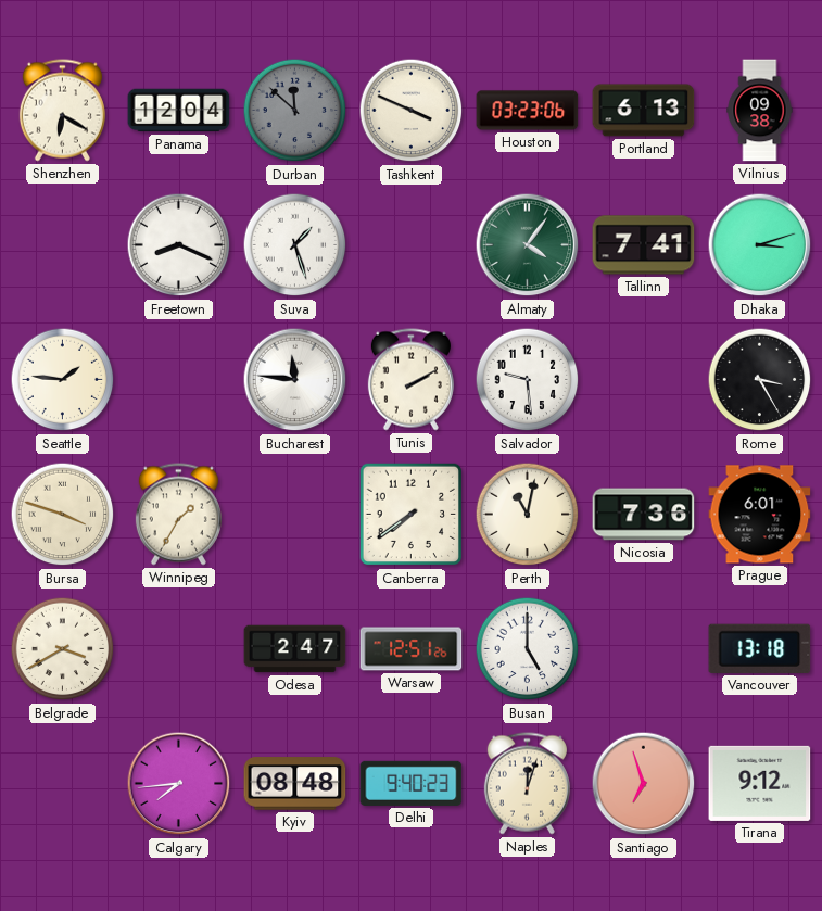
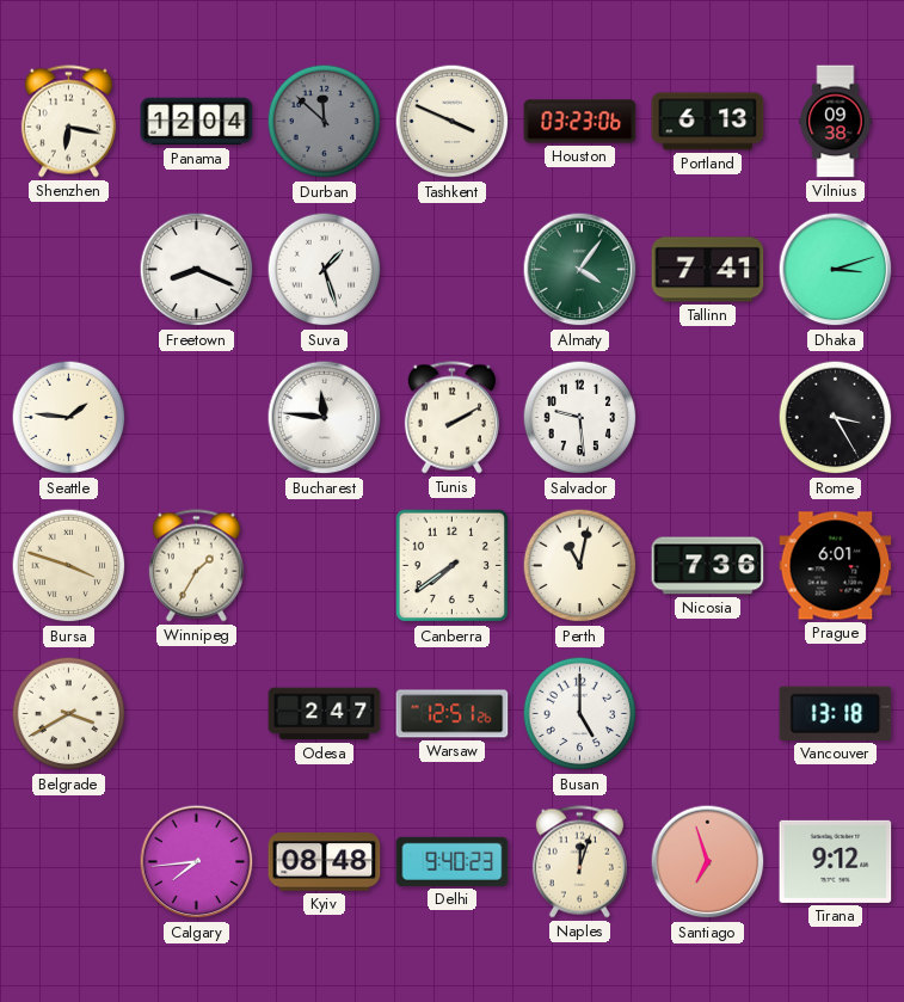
Shenzhen: 6:20 -> 6:17 (68, 122)
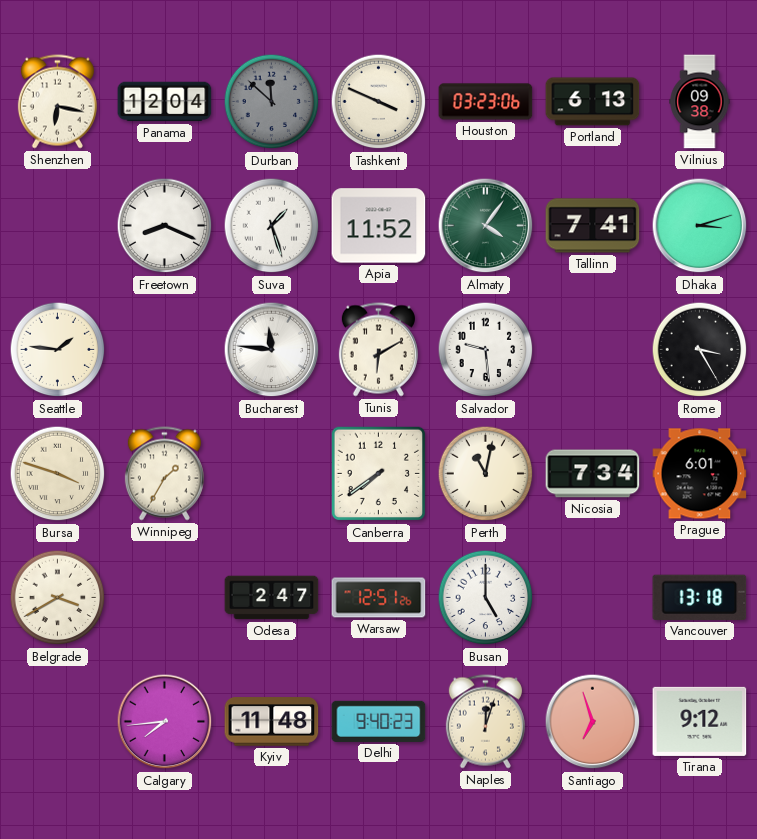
Apia: none -> 11:52 (379, 226)
Tunis: 2:10 -> 6:10 (378, 350)
Nicosia: 7:36 -> 7:34 (593, 474)
Kyiv: 08:48 -> 11:48 (272, 722)
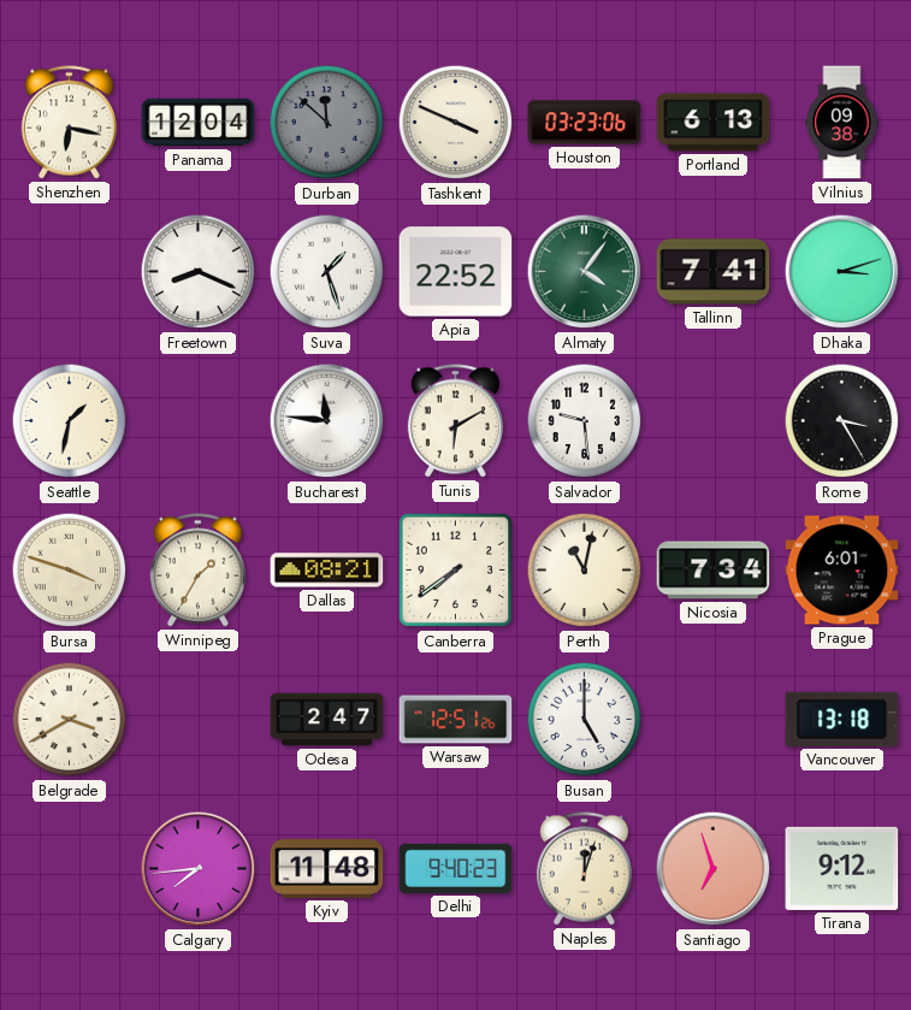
Apia: 11:52 -> 22:52 (456, 272)
Seattle: 1:46 -> 1:32 (70, 421)
Dallas: none -> 08:21 (327, 571)
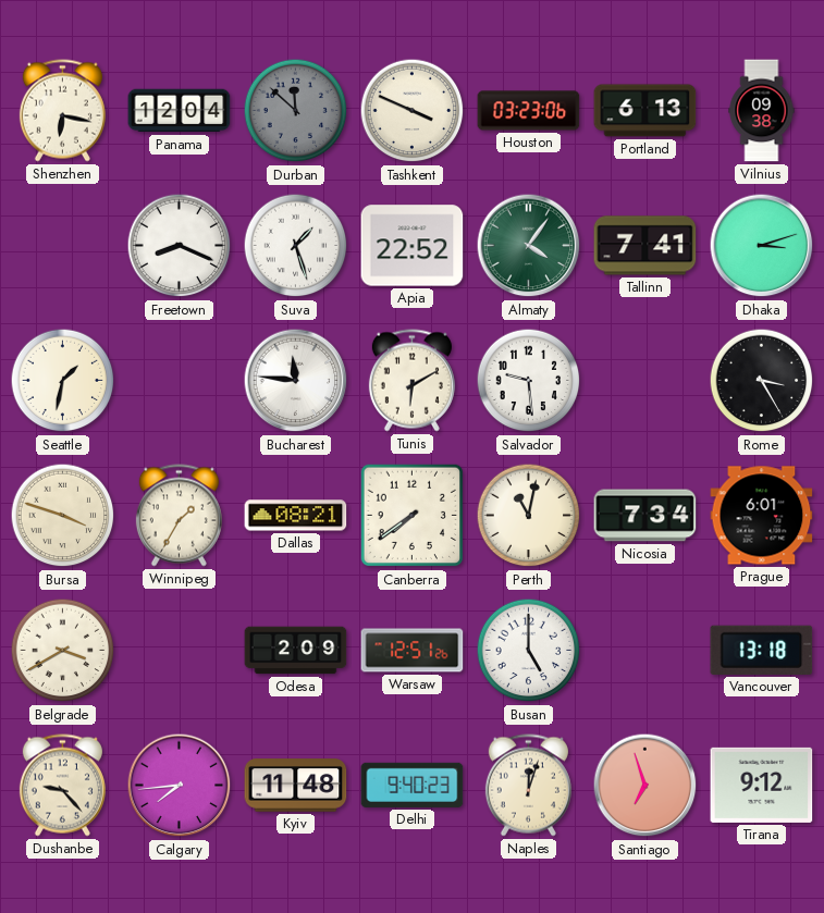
Odesa: 2:47 -> 2:09 (296, 651)
Dushanbe: none -> 9:23 (62, 786)
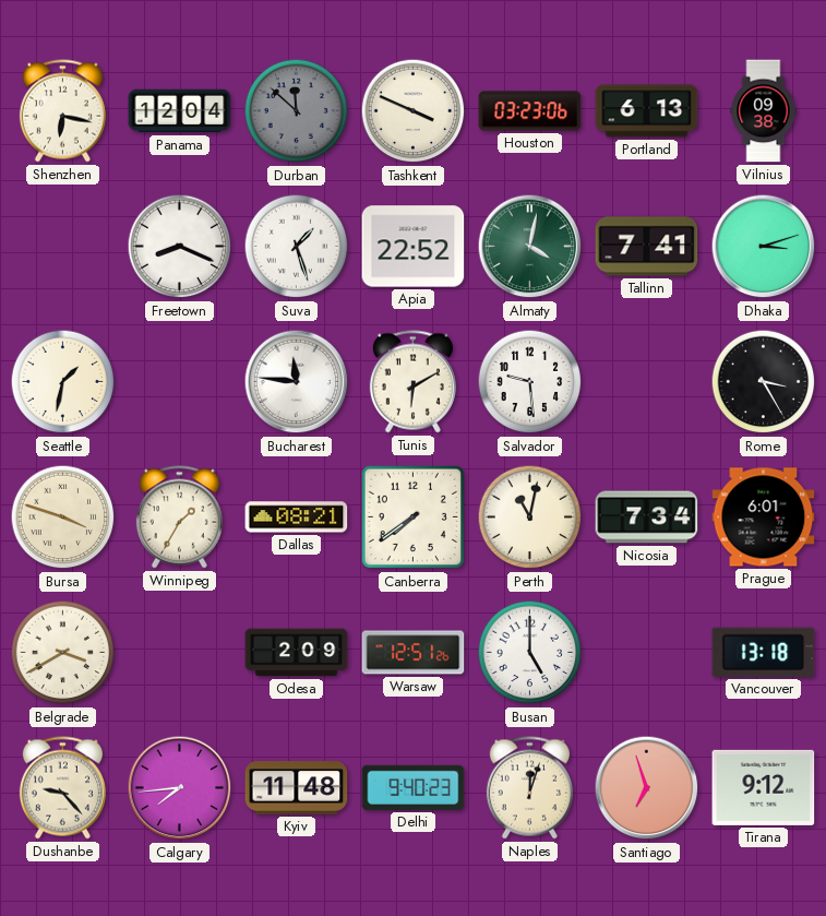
Almaty: 4:06 -> 4:02 (530, 247)
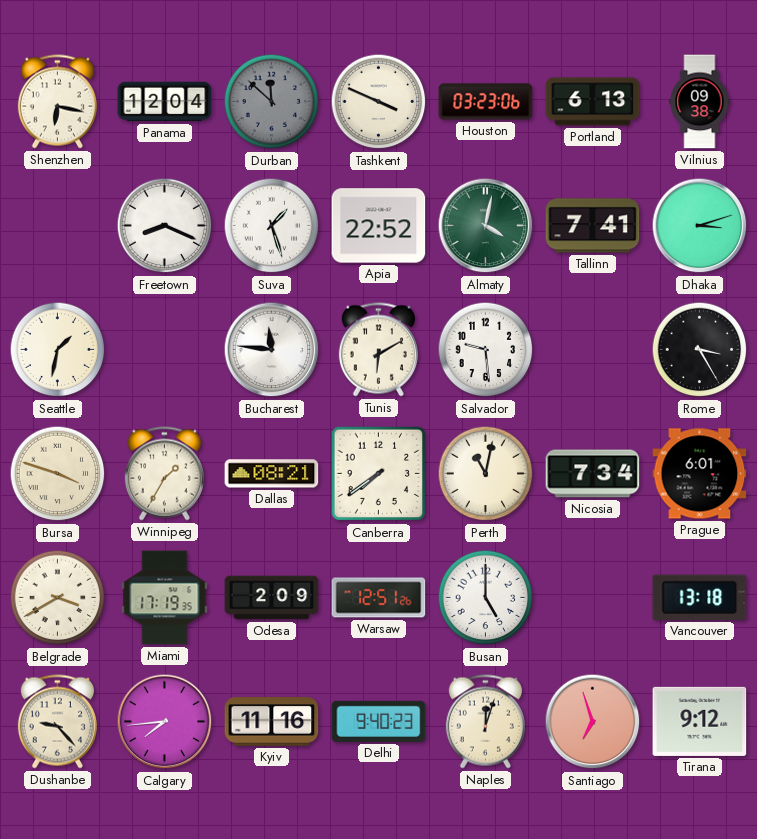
Miami: none -> 17:19 (165, 598)
Kyiv: 11:48 -> 11:16 (272, 722)
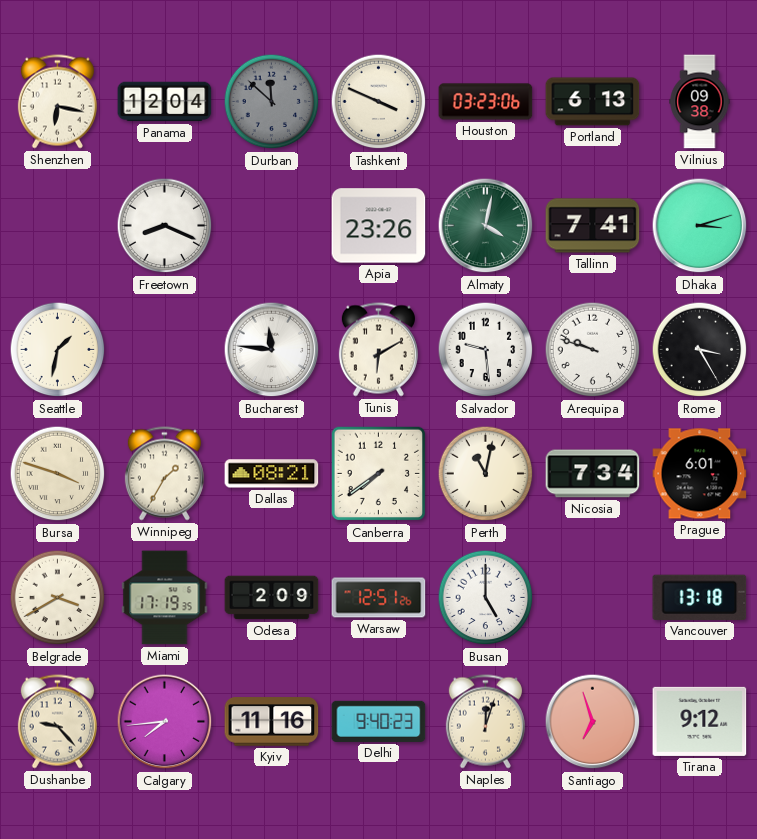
Suva: 1:27 -> none (272, 226)
Apia: 22:52 -> 23:26 (379, 226)
Arequipa: none -> 9:48 (593, 350)
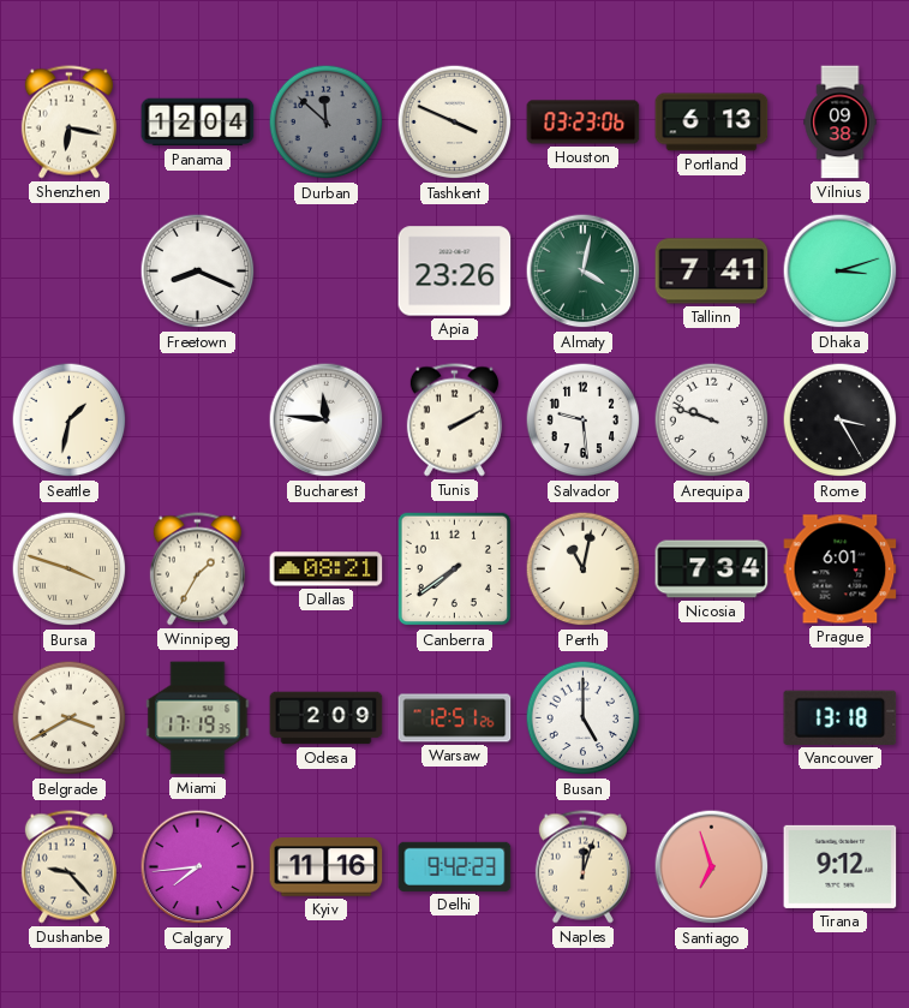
Tunis: 6:10 -> 2:10 (454, 421)
Delhi: 9:40 -> 9:42 (455, 866)
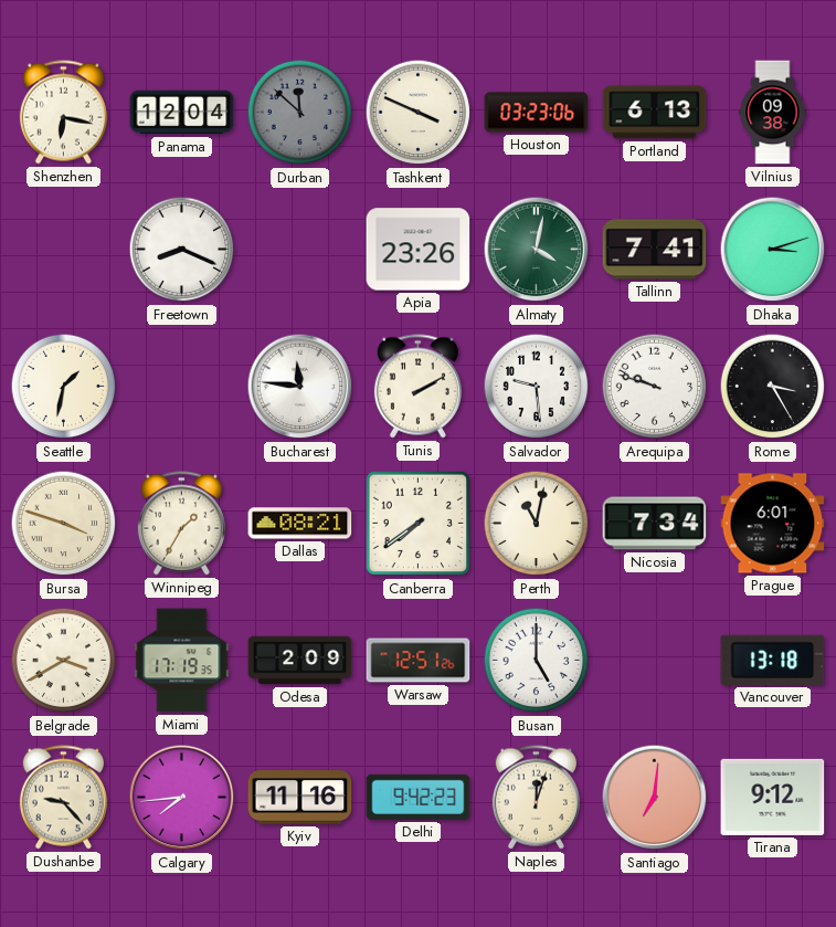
Santiago: 6:57 -> 7:01 (655, 798)
